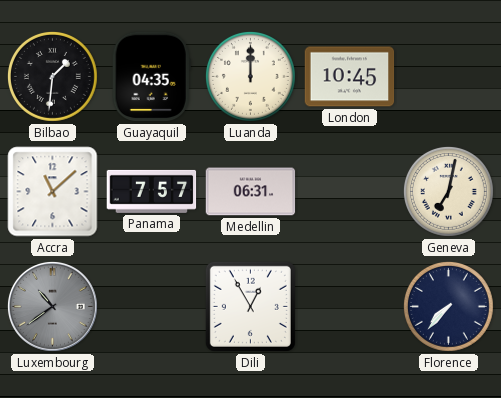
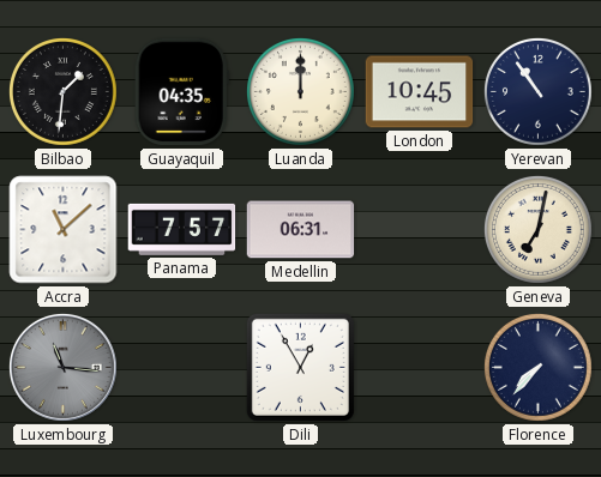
Yerevan: none -> 10:54 (537, 91)
Luxembourg: 10:39 -> 11:16 (62, 367)
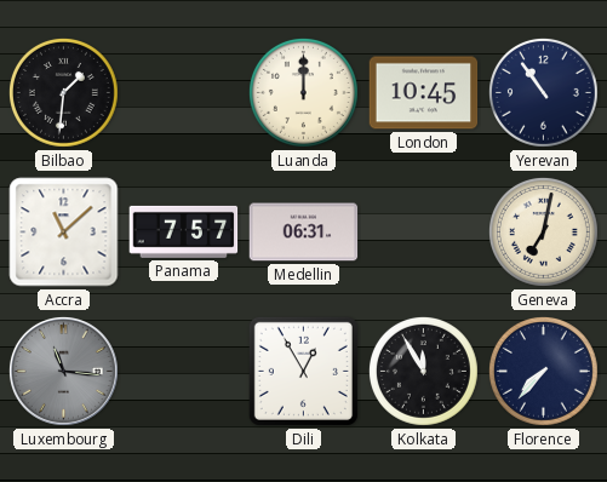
Guayaquil: 04:35 -> none (181, 92)
Kolkata: none -> 11:55 (423, 371)
